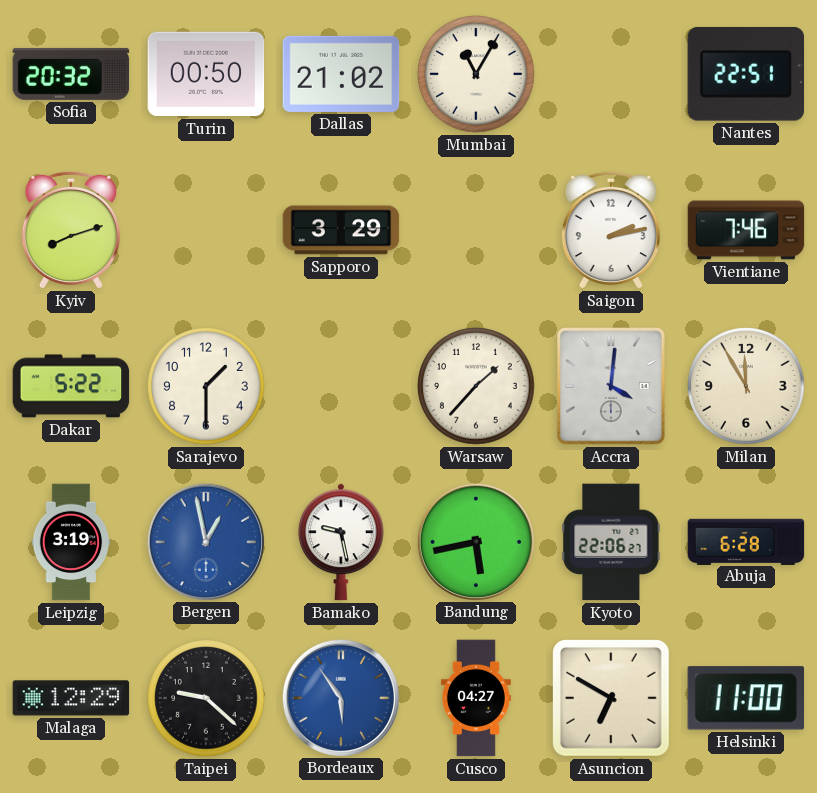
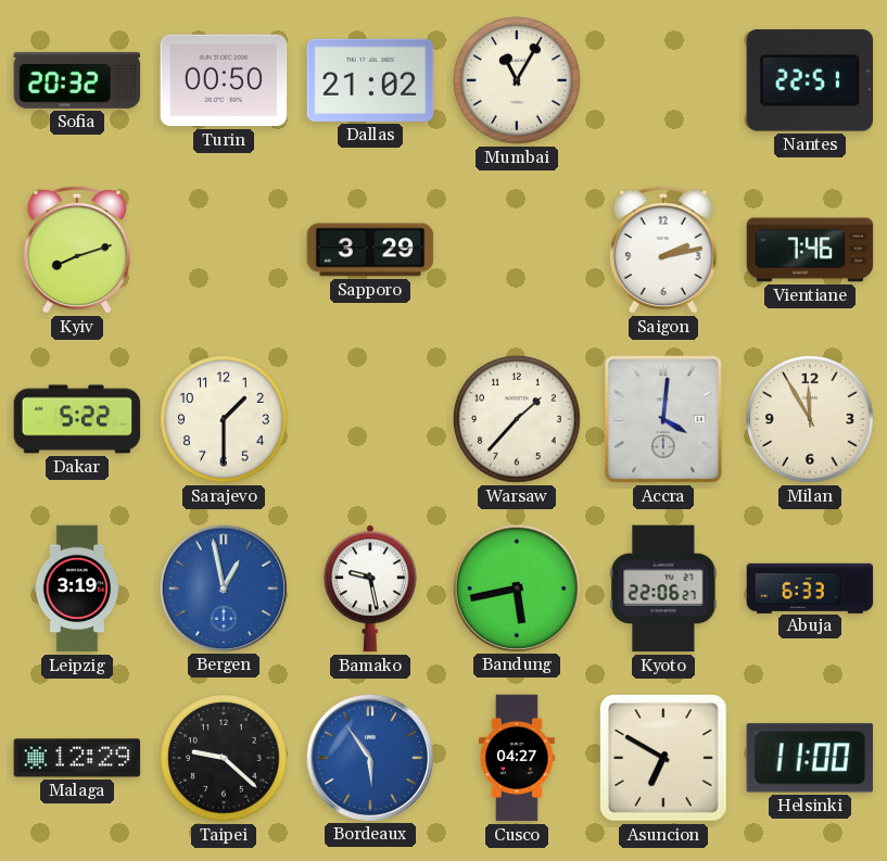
Abuja: 6:28 -> 6:33 (810, 587)
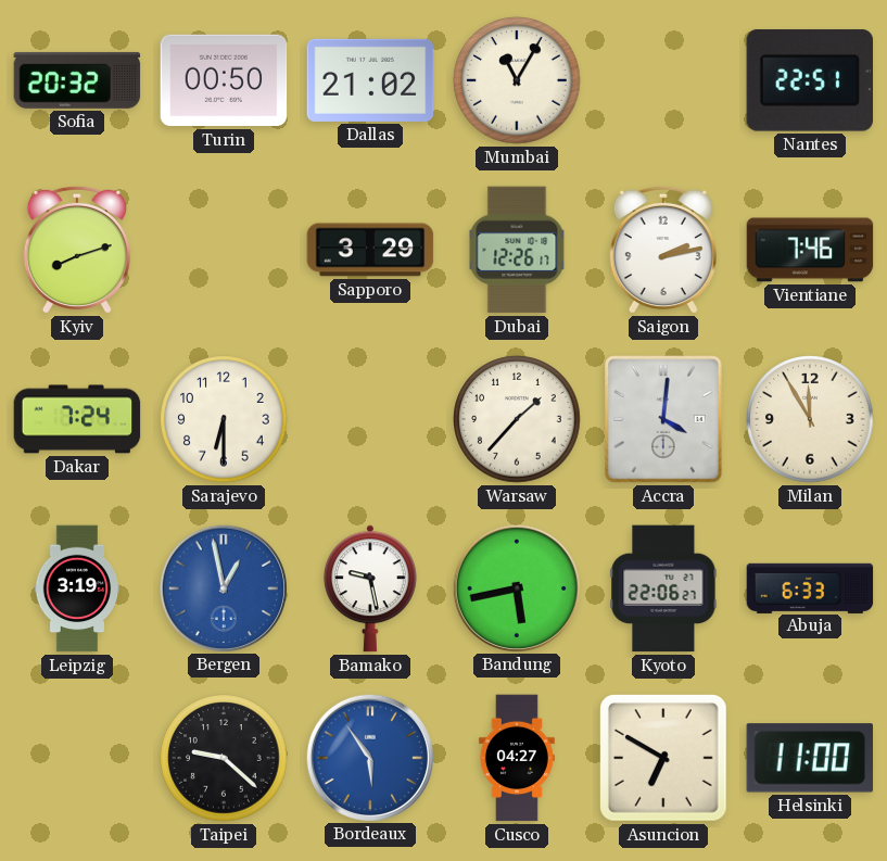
Dubai: none -> 12:26 (517, 250)
Dakar: 5:22 -> 7:24 (77, 419)
Sarajevo: 1:30 -> 6:30 (224, 419)
Malaga: 12:29 -> none (77, 758)
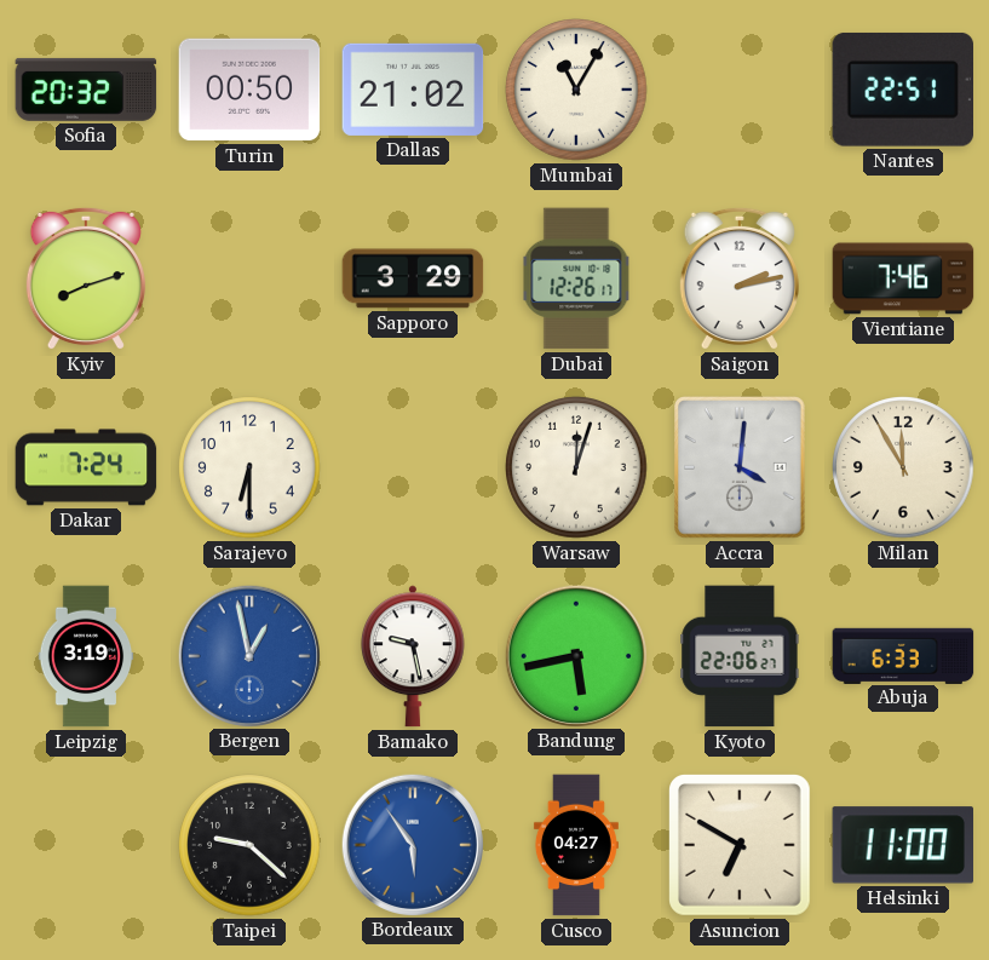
Warsaw: 1:37 -> 12:03 (576, 467)
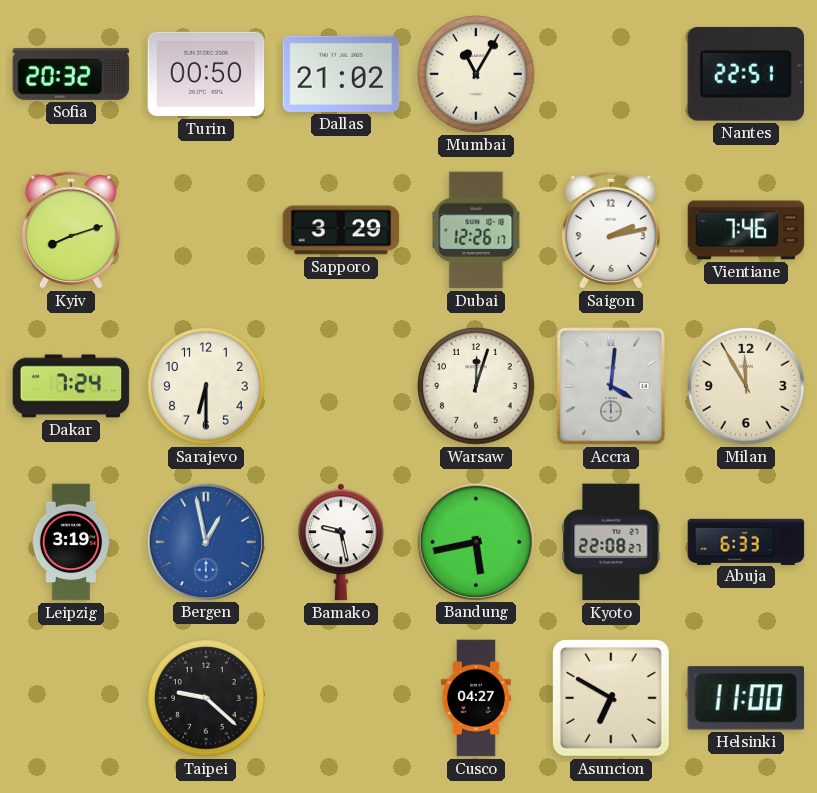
Kyoto: 22:06 -> 22:08 (611, 542)
Bordeaux: 5:54 -> none (412, 844)
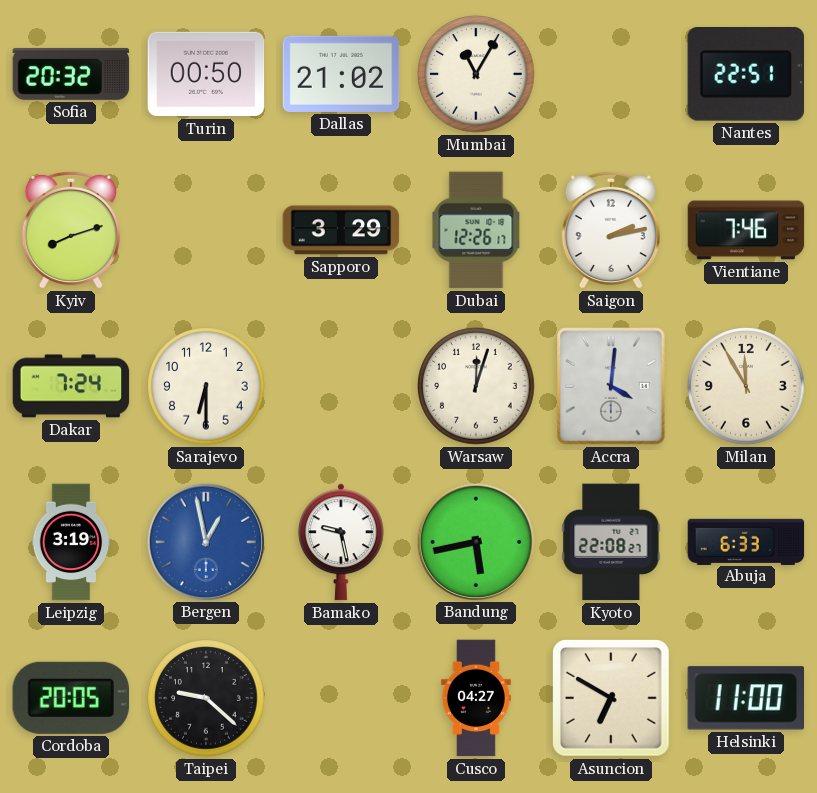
Cordoba: none -> 20:05 (71, 698)
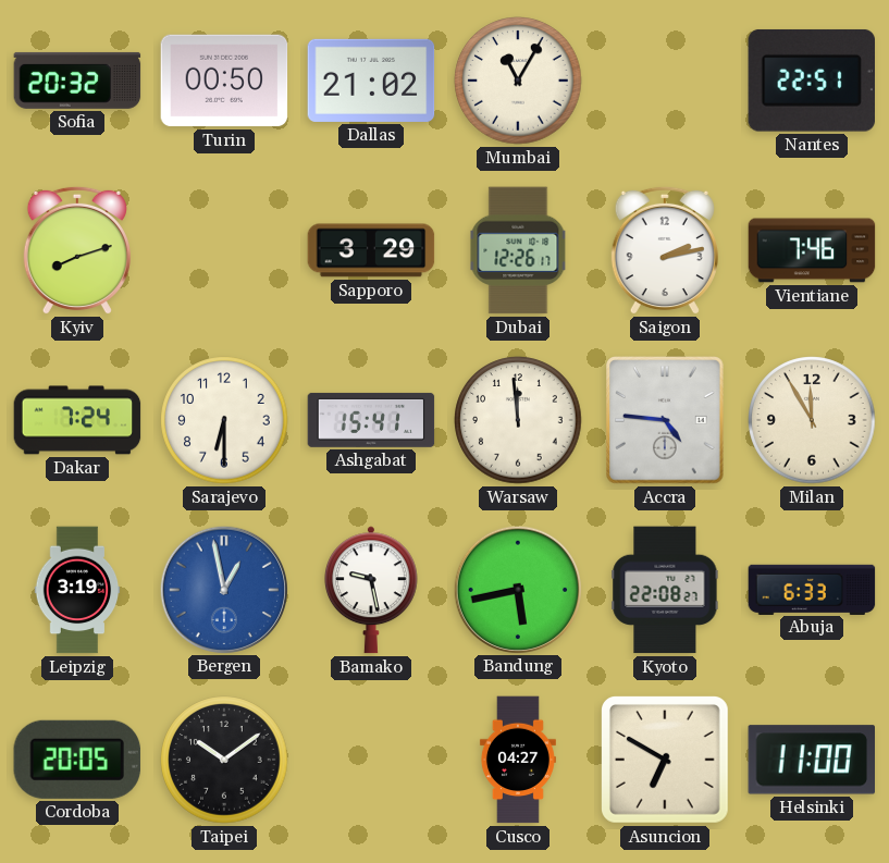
Ashgabat: none -> 15:41 (371, 420)
Warsaw: 12:03 -> 11:59 (518, 420)
Accra: 4:01 -> 4:46 (665, 420)
Taipei: 9:22 -> 10:09 (224, 760)
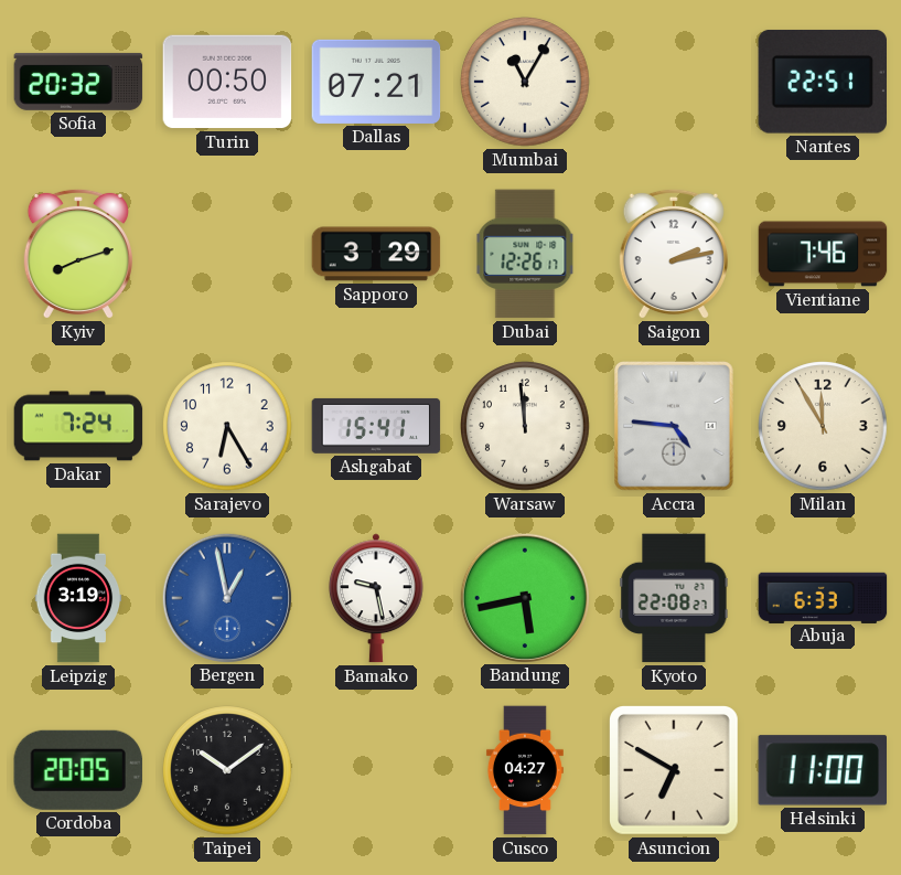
Dallas: 21:02 -> 07:21 (376, 82)
Sarajevo: 6:30 -> 6:25 (227, 426)
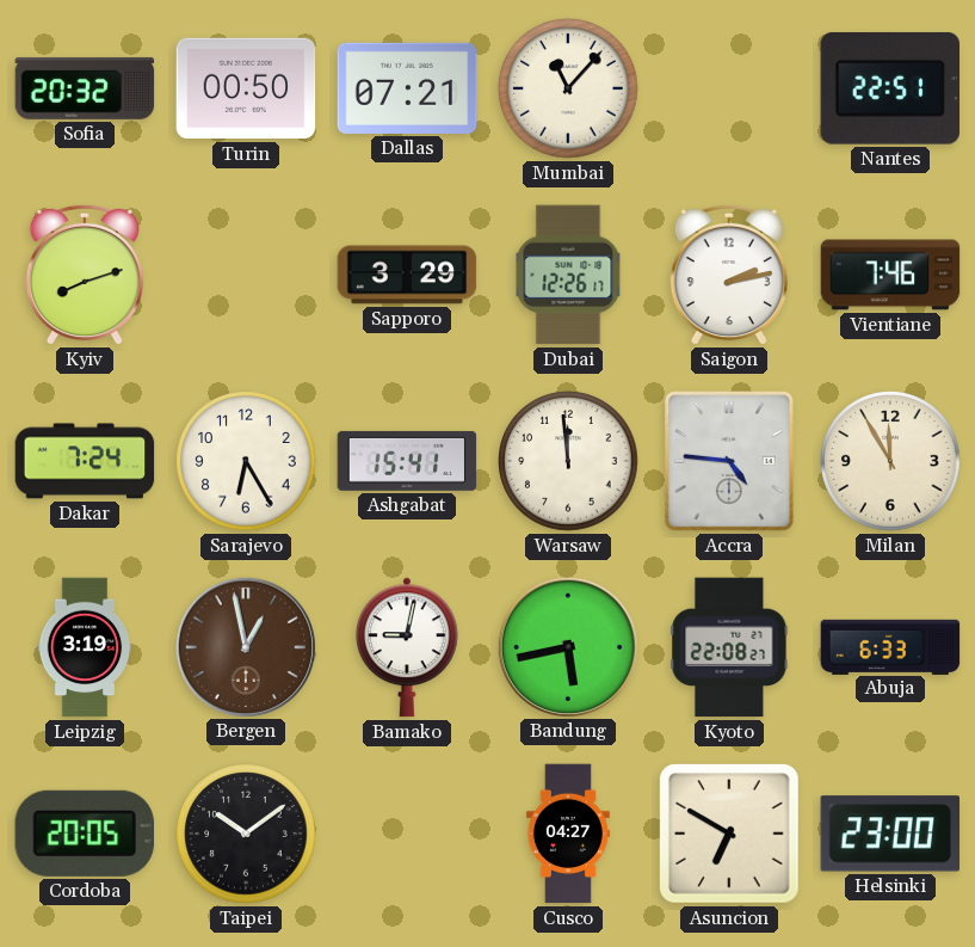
Mumbai: 11:05 -> 11:07 (568, 88)
Bergen dial: blue -> brown (245, 646)
Bamako: 9:28 -> 9:02 (407, 647)
Helsinki: 11:00 -> 23:00 (889, 834)
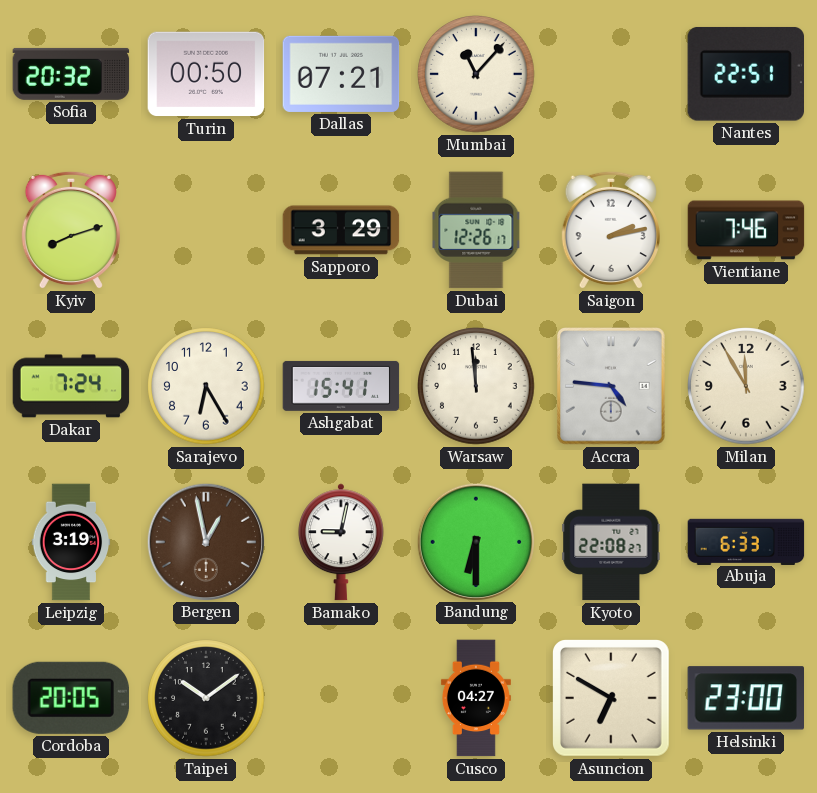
Bandung: 5:43 -> 6:30 (475, 541)
